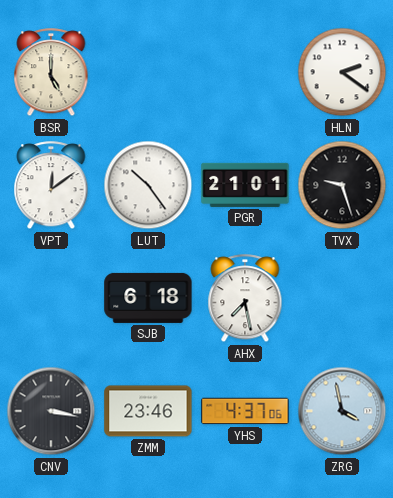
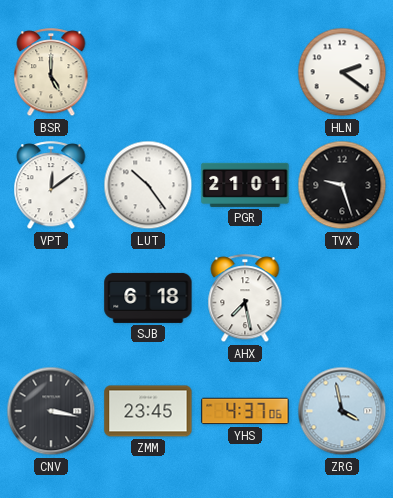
ZMM: 23:46 -> 23:45 (148, 411)
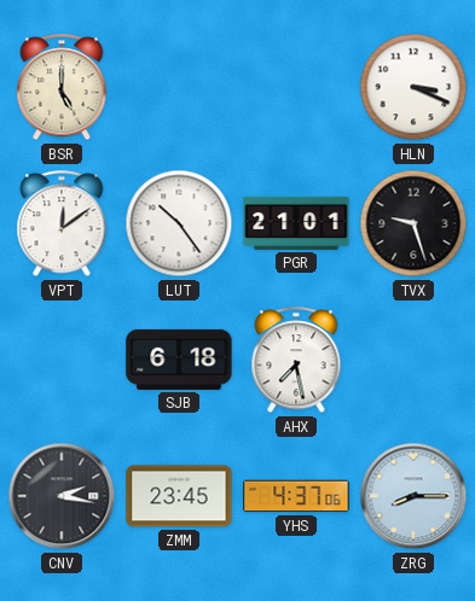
HLN: 2:21 -> 3:19 (413, 87)
CNV: 3:17 -> 2:17 (62, 496)
ZRG: 3:58 -> 8:15 (413, 496)
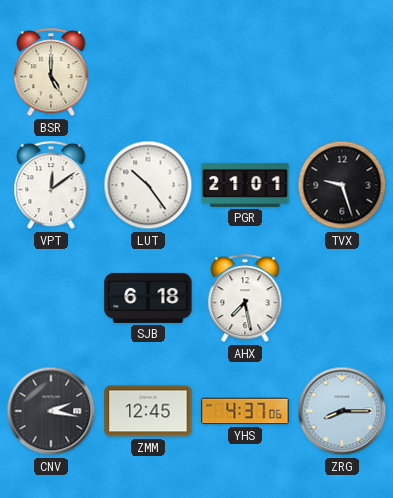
HLN: 3:19 -> none (413, 87)
ZMM: 23:45 -> 12:45 (148, 411)
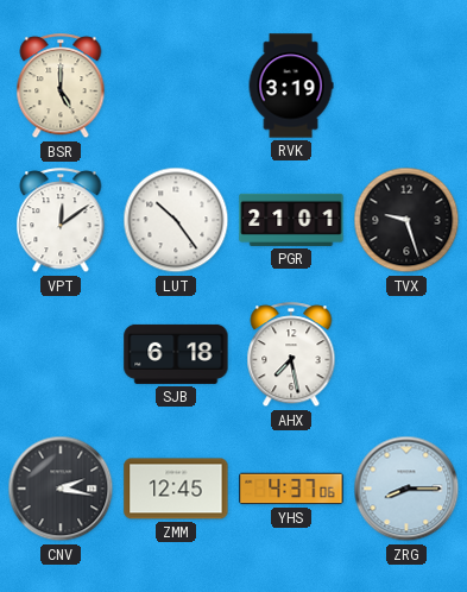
RVK: none -> 3:19 (291, 86)
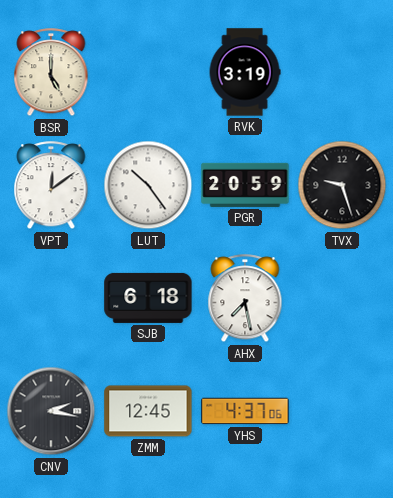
PGR: 21:01 -> 20:59 (245, 185)
ZRG: 8:15 -> none (406, 489)
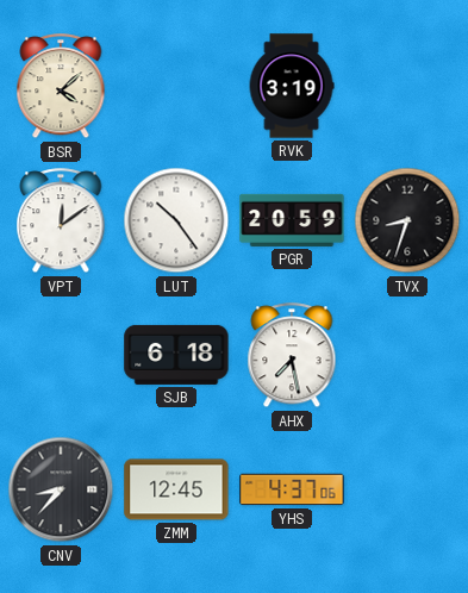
BSR: 5:00 -> 4:08 (61, 87)
TVX: 9:27 -> 8:33 (407, 220)
CNV: 2:17 -> 8:37 (61, 489)
